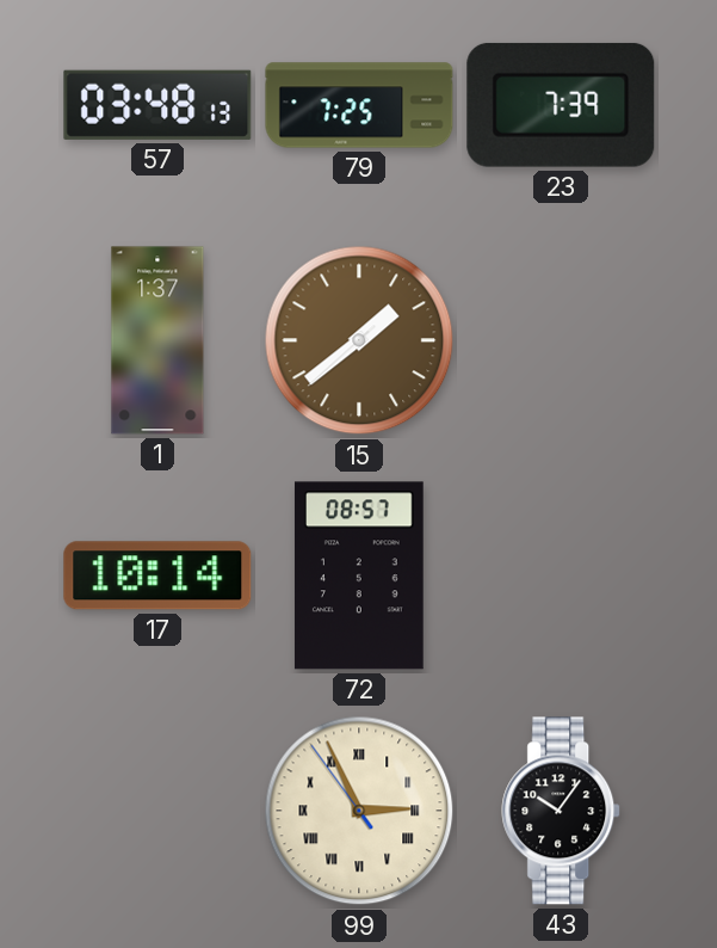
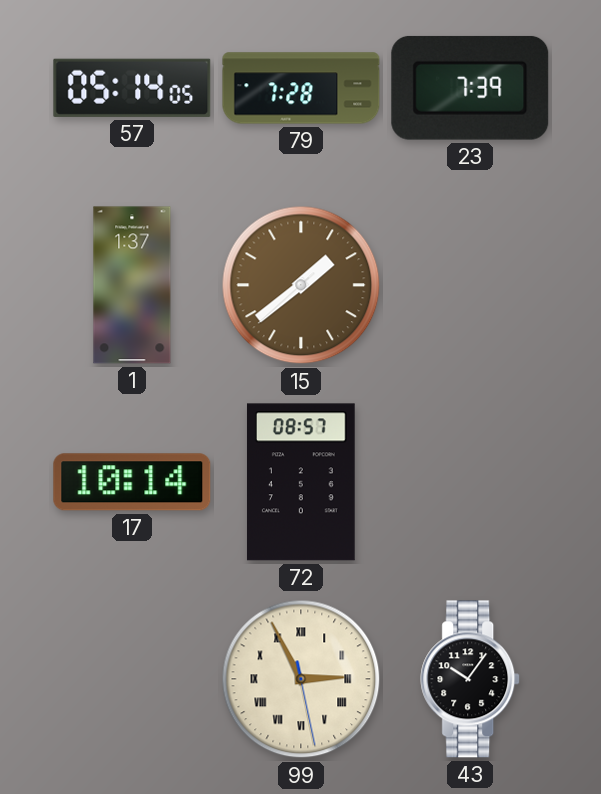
57: 03:48 -> 05:14 (132, 88)
79: 7:25 -> 7:28 (301, 88)
99: 2:55:54 -> 2:55:28 (301, 679)
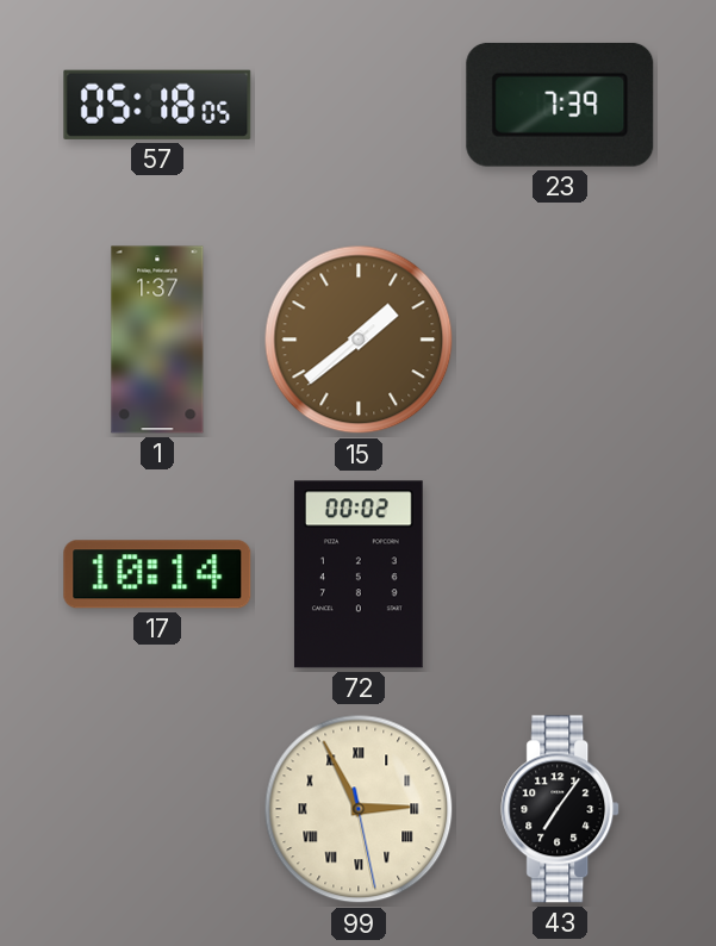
57: 05:14 -> 05:18 (157, 105)
79: 7:28 -> none (301, 88)
72: 08:57 -> 00:02 (359, 574)
43: 10:06 -> 7:06 (561, 809)
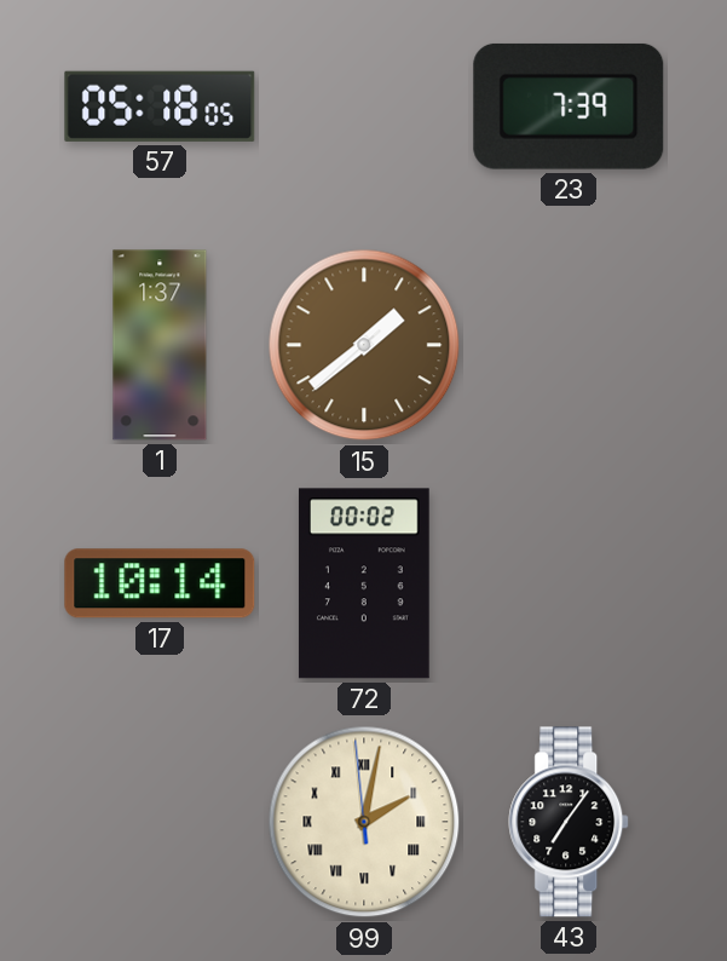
99: 2:55 -> 2:01 (364, 822)
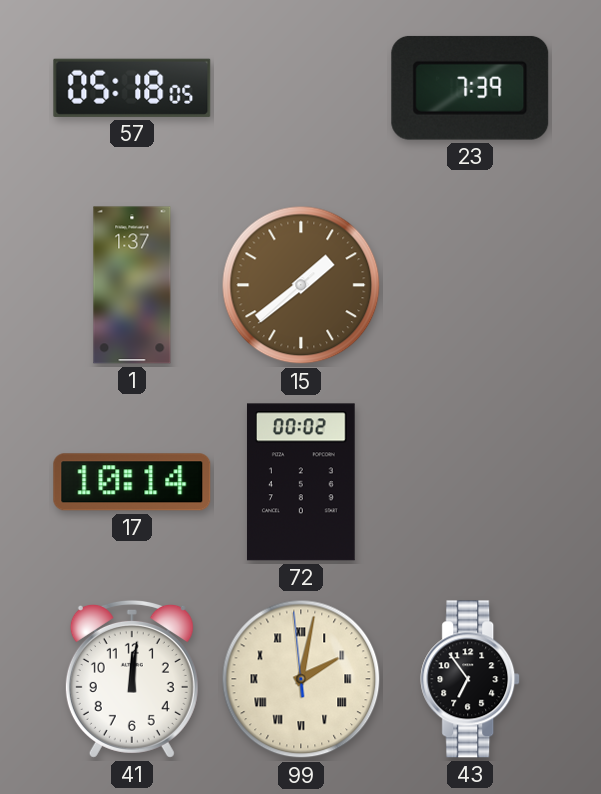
41: none -> 12:01 (132, 679)
43: 7:06 -> 6:54 (471, 679)
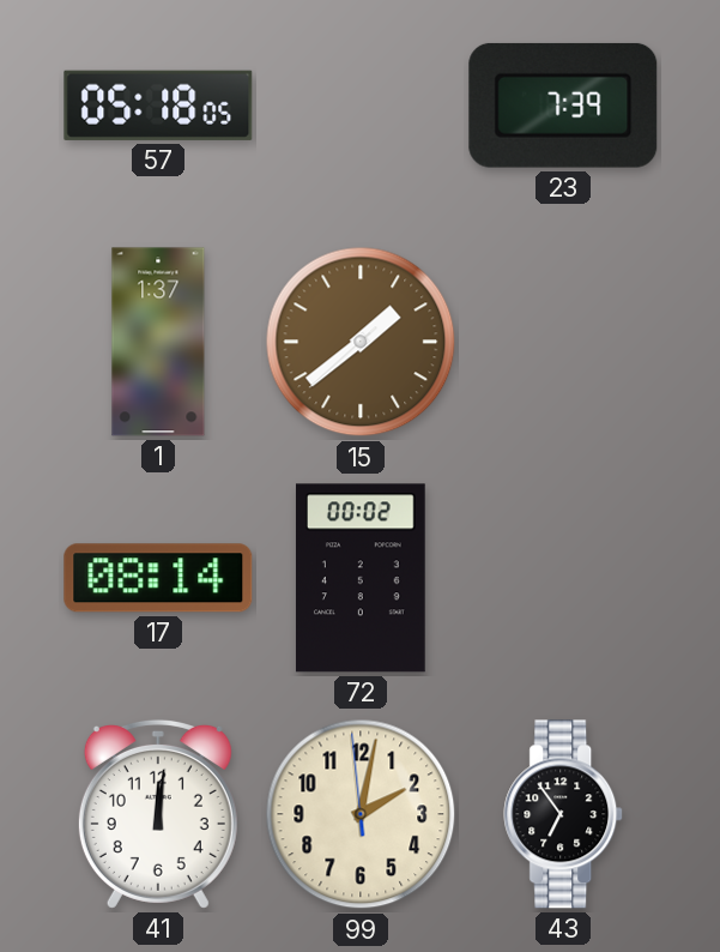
17: 10:14 -> 08:14 (158, 578)
99 numerals: Roman -> Arabic (361, 814)
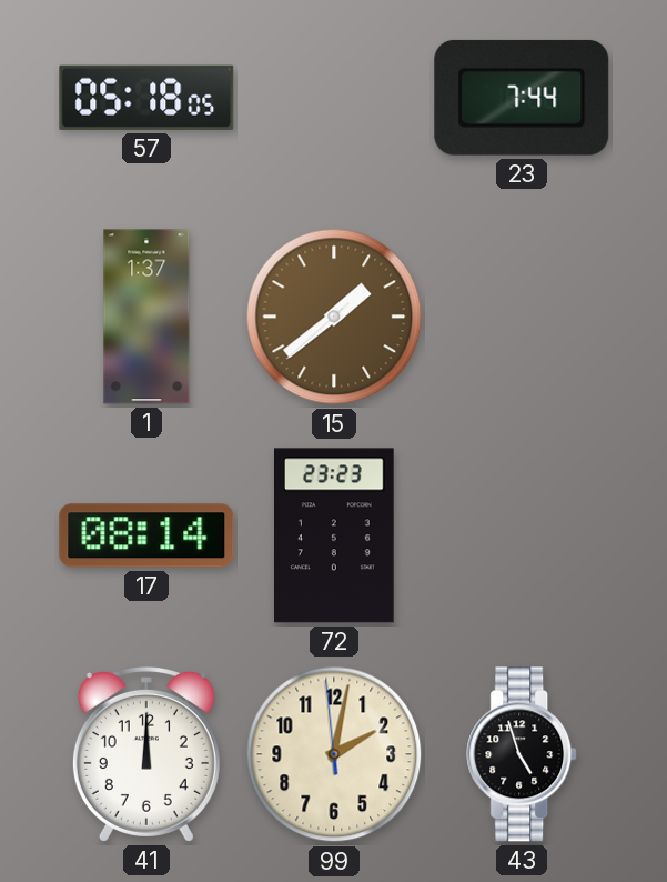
23: 7:39 -> 7:44 (522, 98)
72: 00:02 -> 23:23 (334, 535)
41: 12:01 -> 12:00 (146, 754)
43: 6:54 -> 4:57 (523, 754)
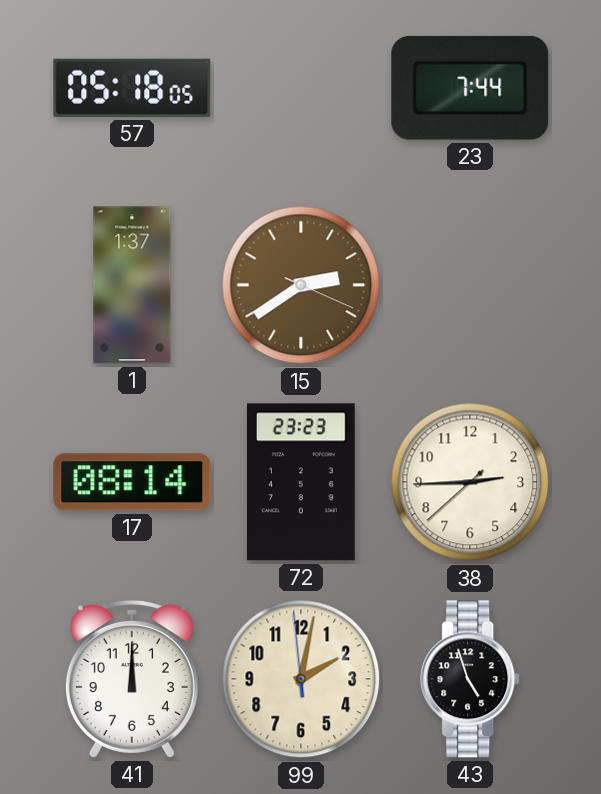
15: 1:38 -> 2:39 (301, 285)
38: none -> 2:44 (470, 482)
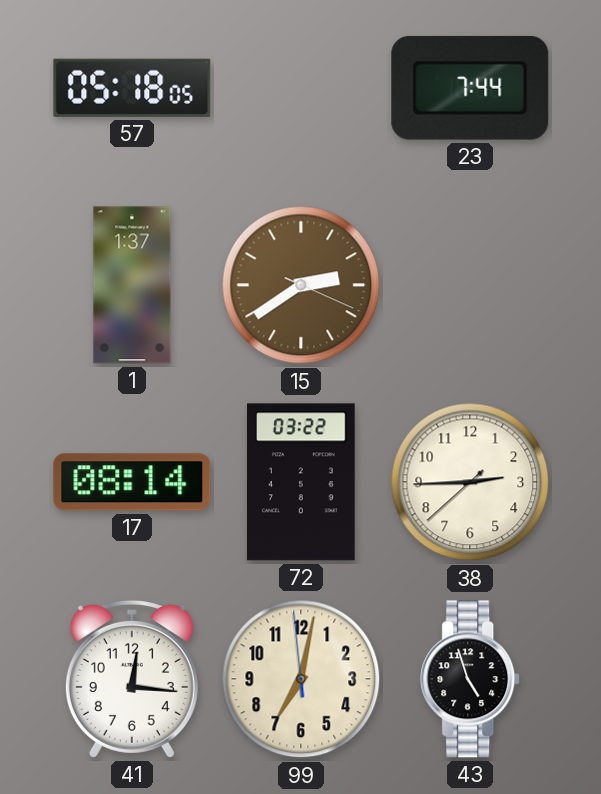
72: 23:23 -> 03:22 (301, 482)
41: 12:00 -> 12:16 (132, 679)
99: 2:01 -> 7:01 (301, 679)
